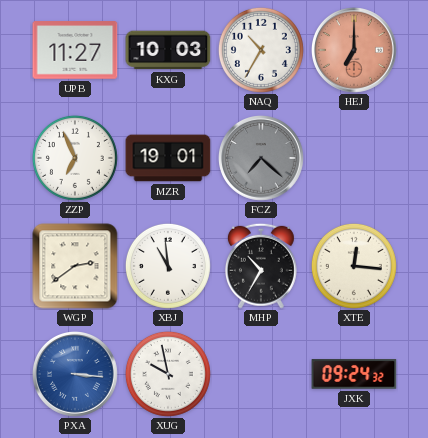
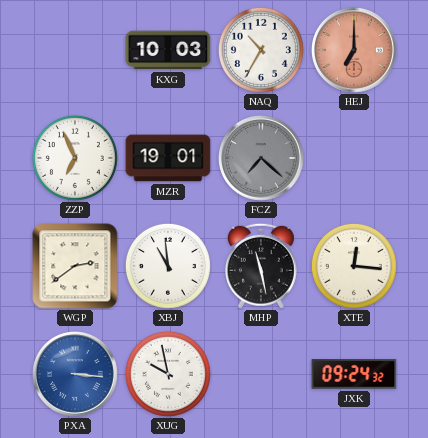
UPB: 11:27 -> none (75, 50)
MHP: 10:35 -> 11:28 (261, 266)
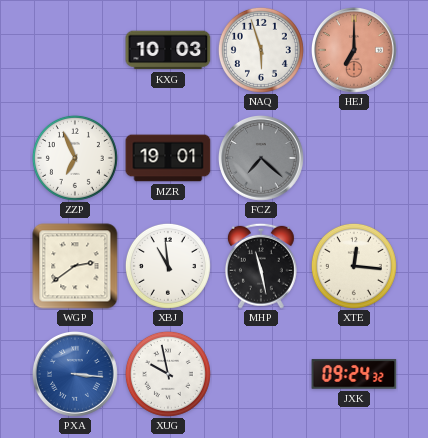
NAQ: 10:35 -> 5:57 (261, 50)
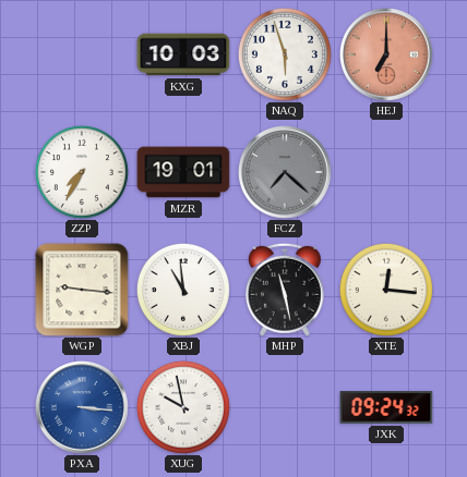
ZZP: 6:56 -> 7:35 (82, 172)
WGP: 2:39 -> 9:16 (82, 290)
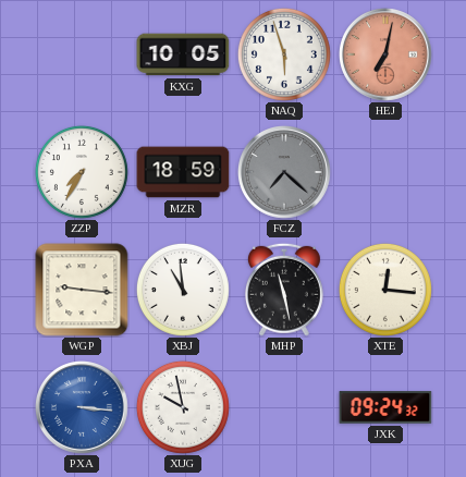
KXG: 10:03 -> 10:05 (183, 54)
HEJ: 7:00 -> 7:02 (387, 56)
MZR: 19:01 -> 18:59 (183, 172)
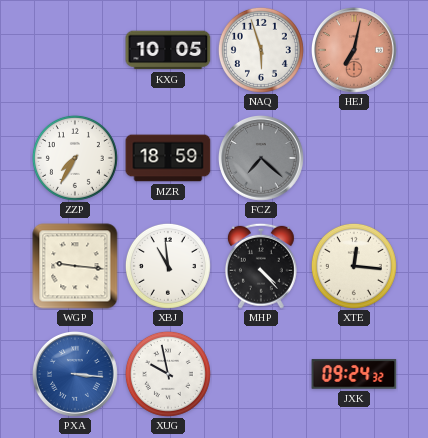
MHP: 11:28 -> 4:23 (261, 266)
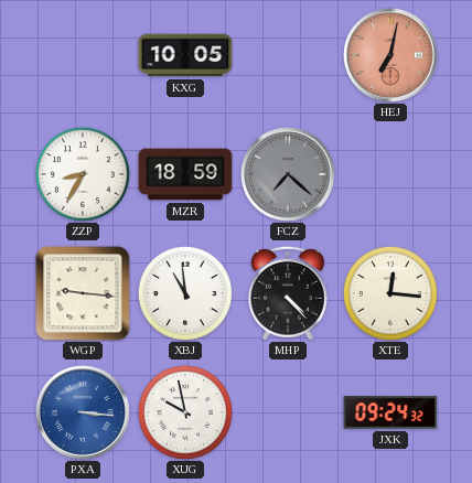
NAQ: 5:57 -> none (261, 50)
ZZP: 7:35 -> 8:35 (83, 174)
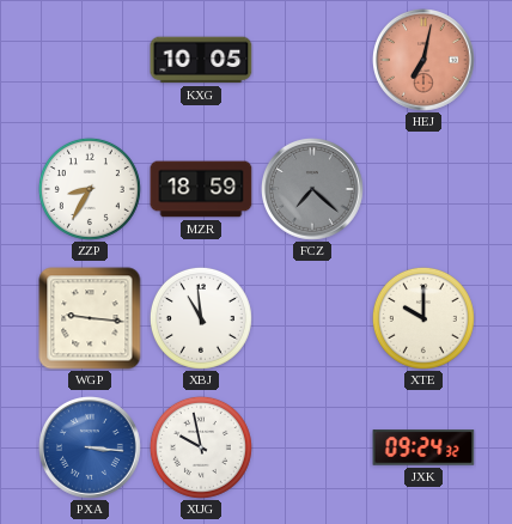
MHP: 4:23 -> none (288, 293)
XTE: 12:16 -> 10:00 (423, 318)
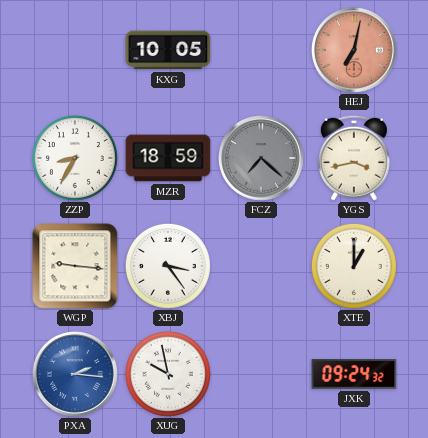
YGS: none -> 3:43 (354, 158)
XBJ: 10:59 -> 3:24 (168, 266)
XTE: 10:00 -> 1:00 (354, 266)
PXA: 3:16 -> 2:16 (76, 375)
